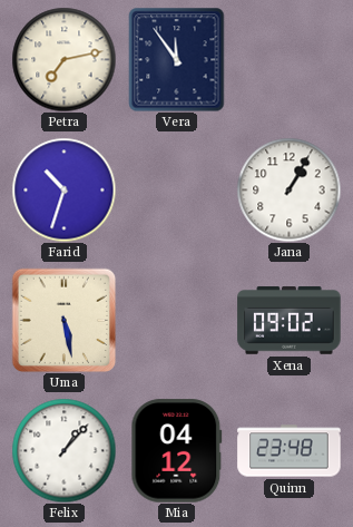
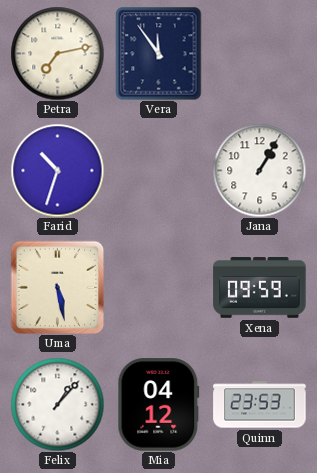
Xena: 09:02 -> 09:59 (260, 288)
Quinn: 23:48 -> 23:53 (260, 405)
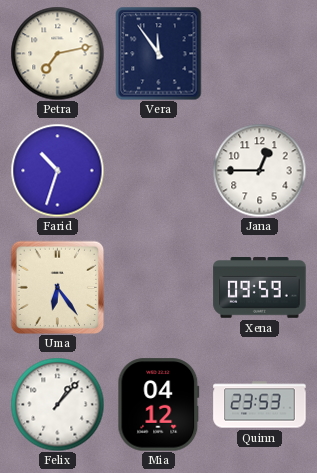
Jana: 1:05 -> 12:45 (259, 170)
Uma: 5:28 -> 6:24 (57, 287)
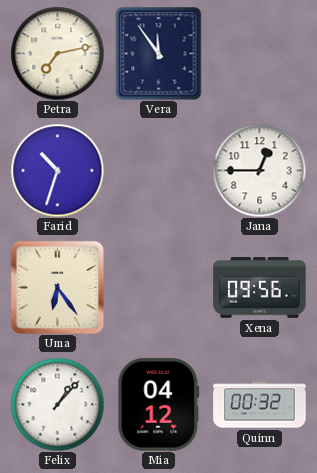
Xena: 09:59 -> 09:56 (260, 288)
Quinn: 23:53 -> 00:32 (260, 405)
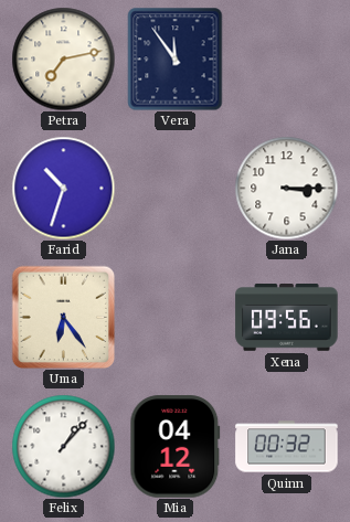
Jana: 12:45 -> 3:15 (286, 188)
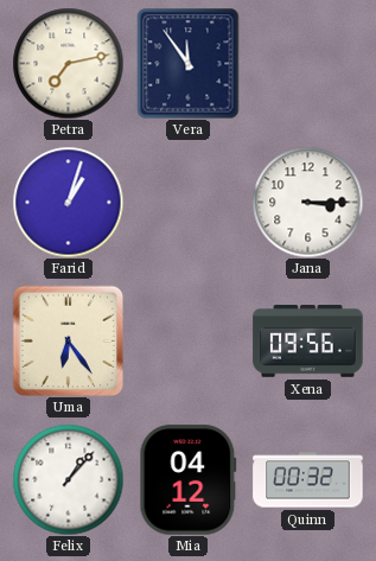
Farid: 10:33 -> 1:03 (68, 202)
